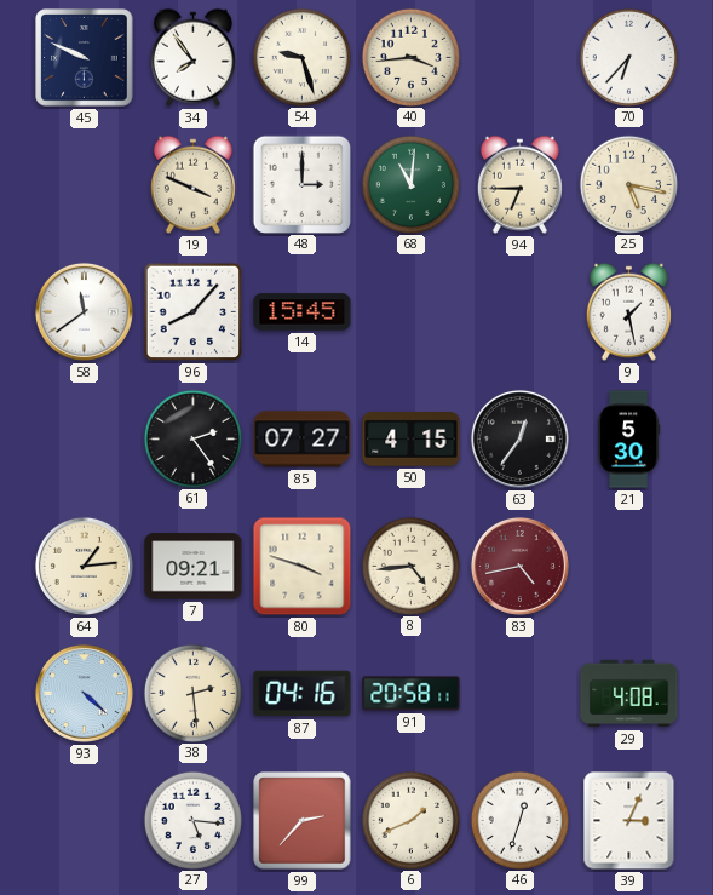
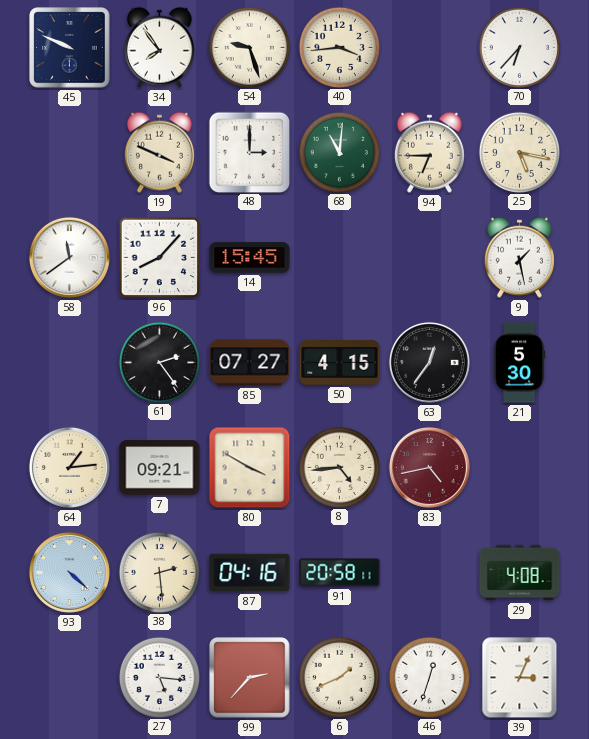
80: 3:48 -> 3:50 (250, 468)
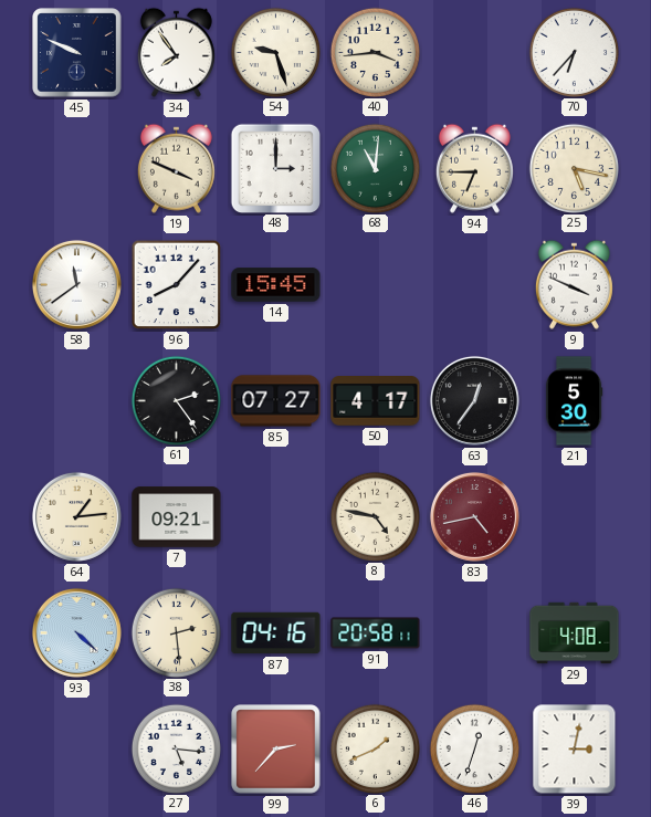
9: 1:28 -> 3:49 (574, 284)
50: 4:15 -> 4:17 (376, 401)
80: 3:50 -> none (250, 468)
8: 4:44 -> 4:47 (375, 516)
39: 3:04 -> 3:02 (575, 750)
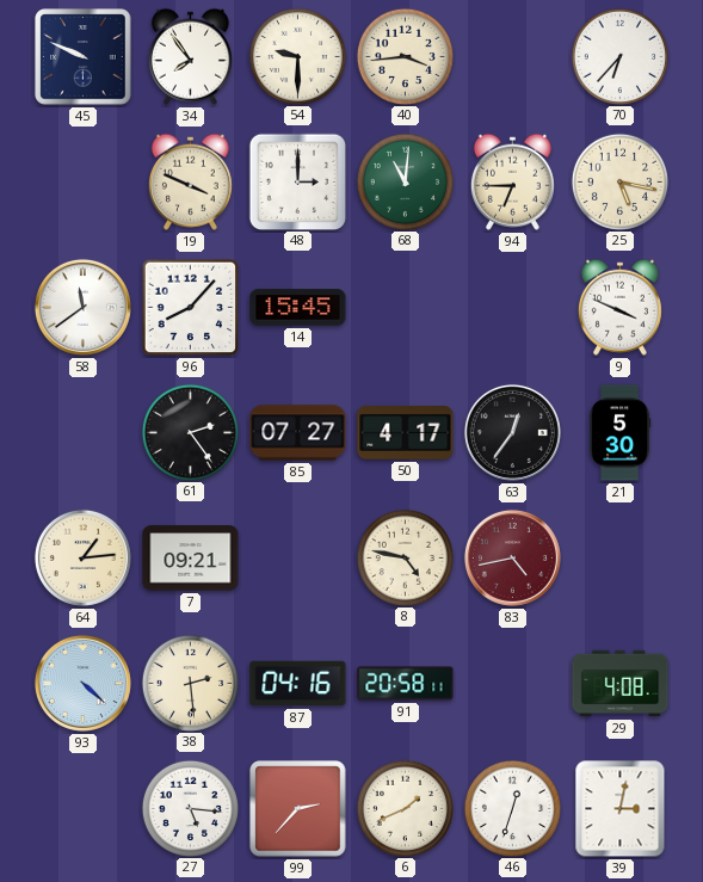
54: 9:27 -> 9:30 (297, 56)
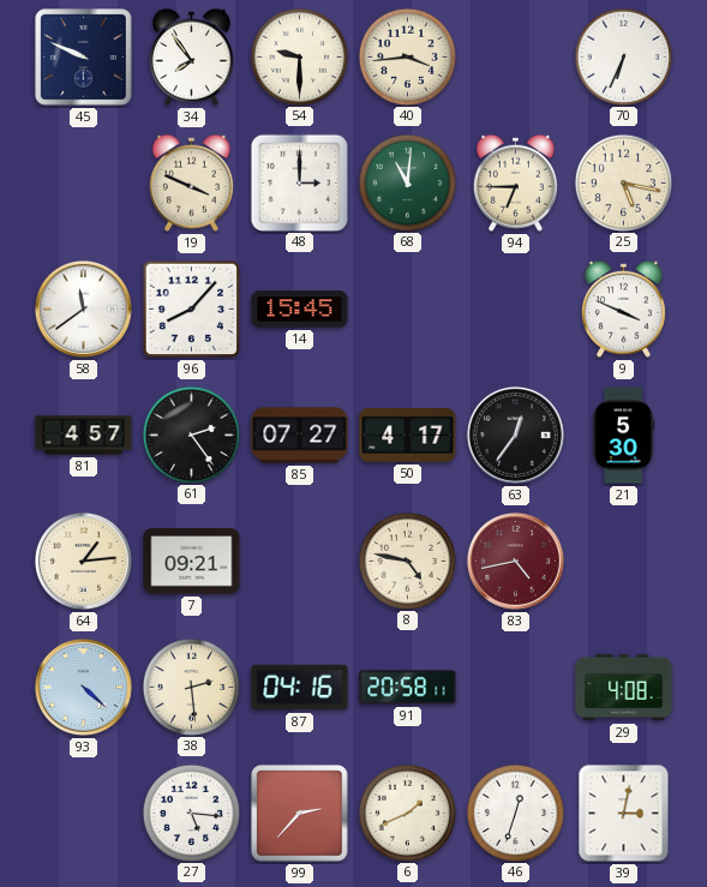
70: 6:37 -> 6:34 (623, 56)
81: none -> 4:57 (84, 436)
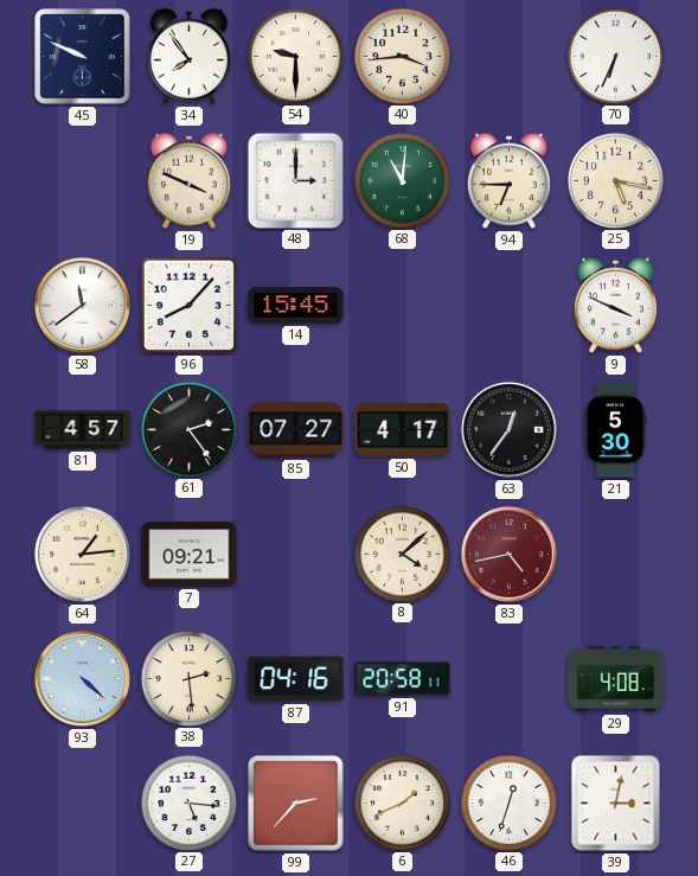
8: 4:47 -> 4:08 (402, 554)
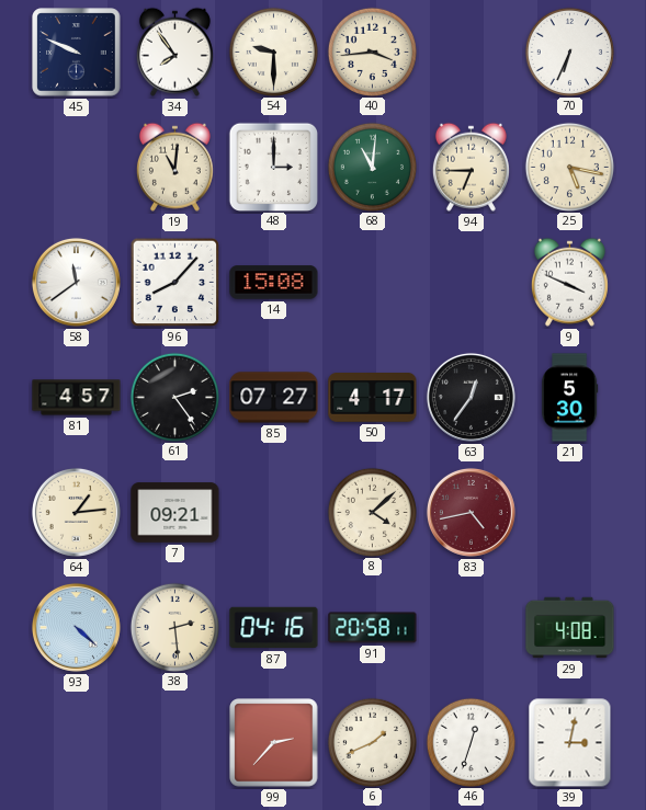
19: 3:49 -> 11:01 (174, 167)
14: 15:45 -> 15:08 (274, 283)
27: 5:16 -> none (188, 803)
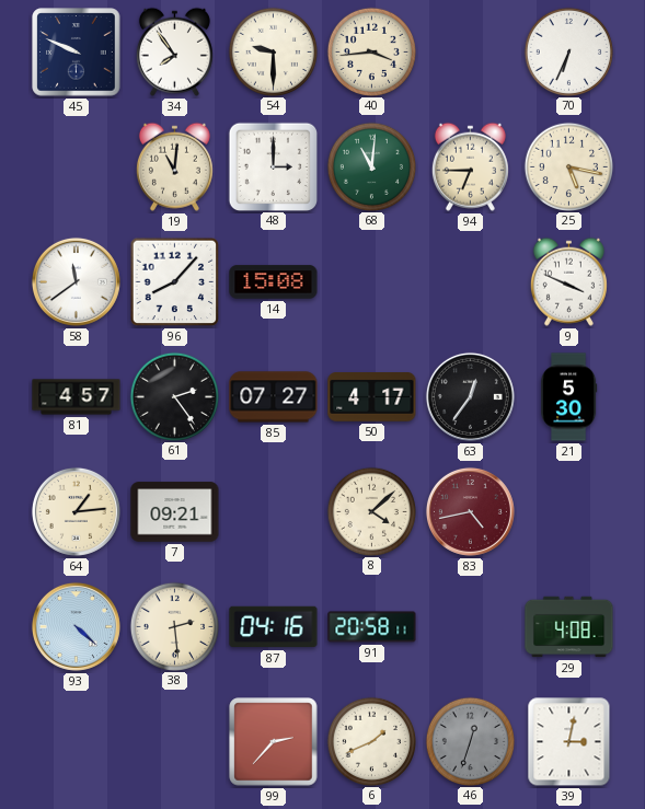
46 dial: white -> grey (470, 741)
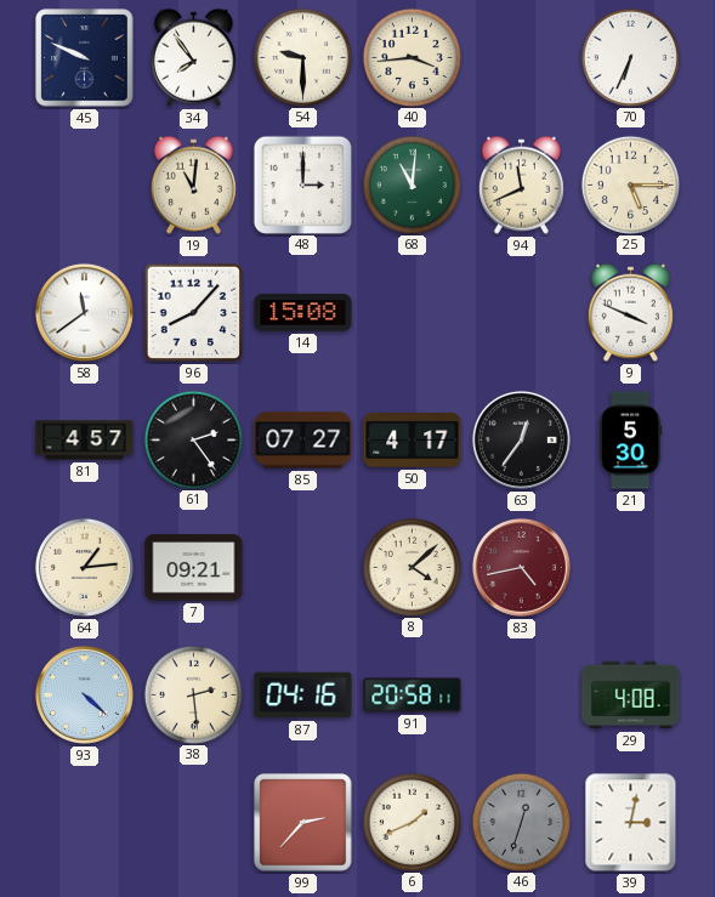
94: 6:45 -> 11:41 (521, 184)
25: 5:17 -> 5:15 (630, 184)
